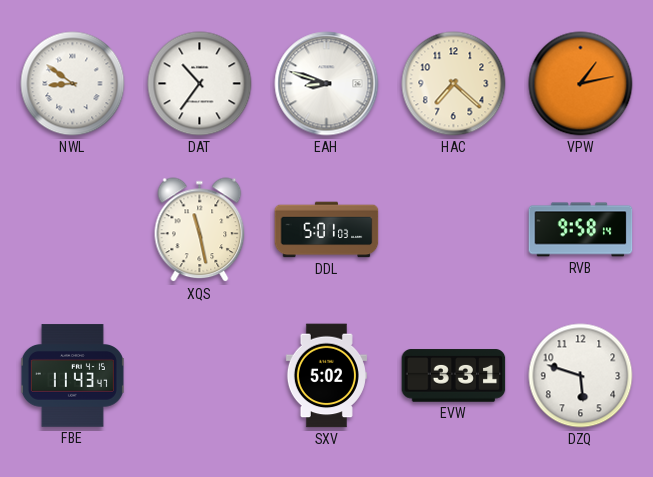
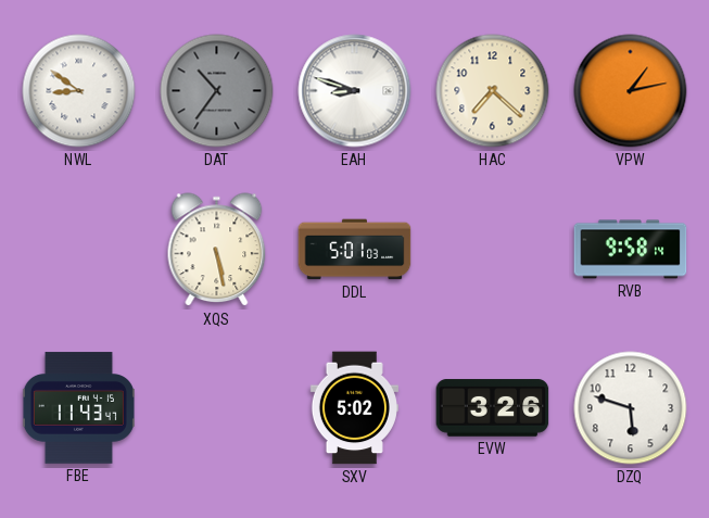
DAT dial: white -> grey (217, 91)
XQS: 11:28 -> 5:28 (217, 250)
EVW: 3:31 -> 3:26 (493, 408)
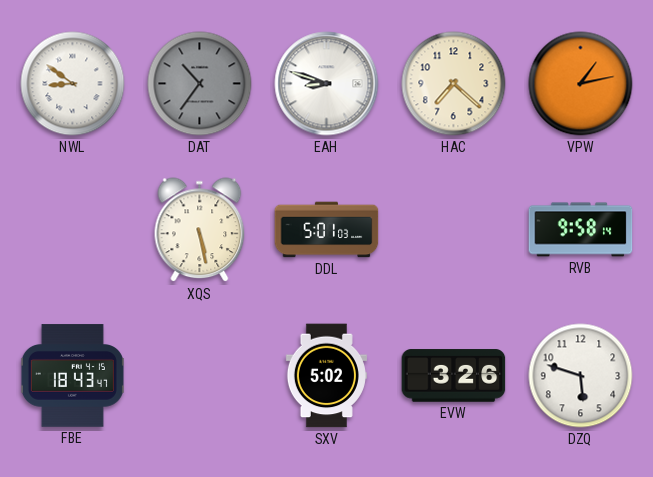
FBE: 11:43 -> 18:43 (72, 376)
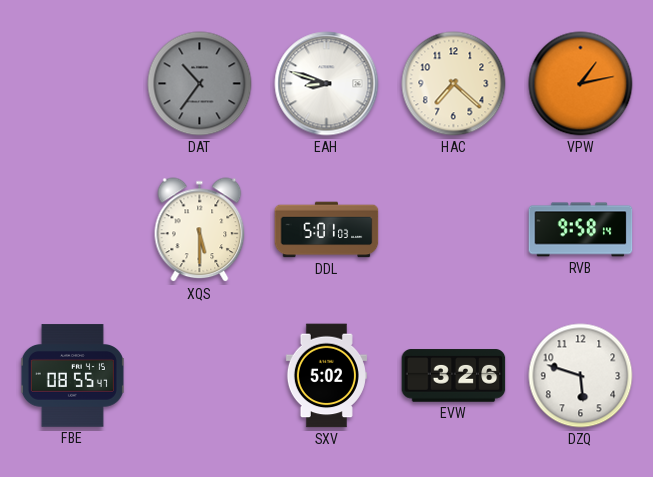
NWL: 8:51 -> none (73, 84)
XQS: 5:28 -> 5:30 (200, 230)
FBE: 18:43 -> 08:55 (72, 376)
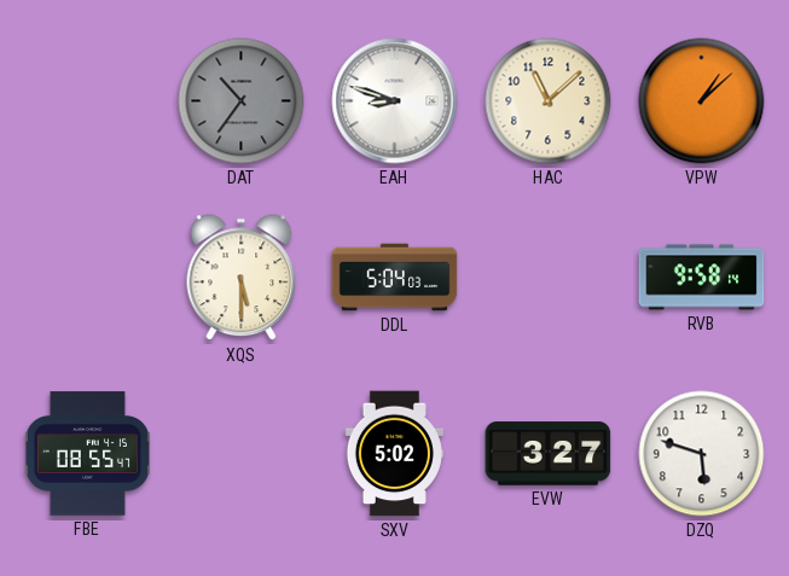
HAC: 7:22 -> 11:08 (549, 101)
VPW: 1:13 -> 1:08 (702, 101)
DDL: 5:01 -> 5:04 (395, 278)
EVW: 3:26 -> 3:27 (549, 454)
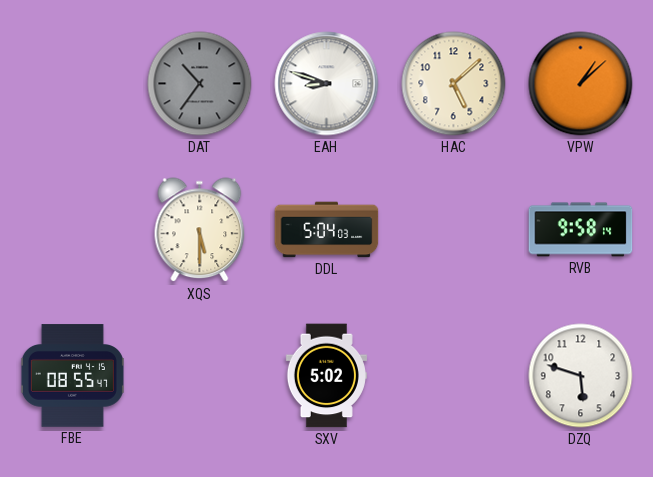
HAC: 11:08 -> 5:08 (454, 84)
EVW: 3:27 -> none (549, 454)
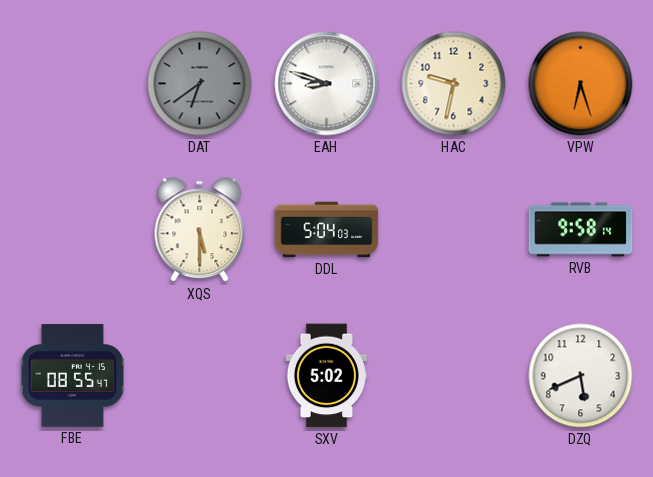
DAT: 10:36 -> 6:39 (200, 84)
HAC: 5:08 -> 9:32 (454, 84)
VPW: 1:08 -> 6:27 (581, 84)
DZQ: 5:48 -> 5:41 (581, 376)
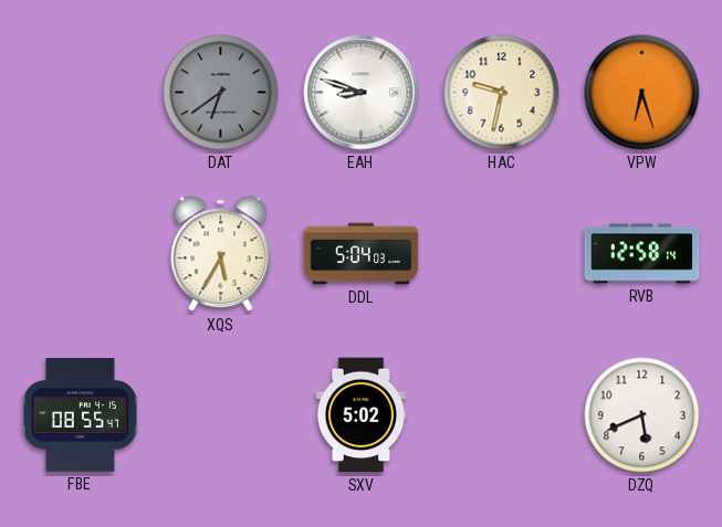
XQS: 5:30 -> 5:35 (221, 254)
RVB: 9:58 -> 12:58 (642, 254)
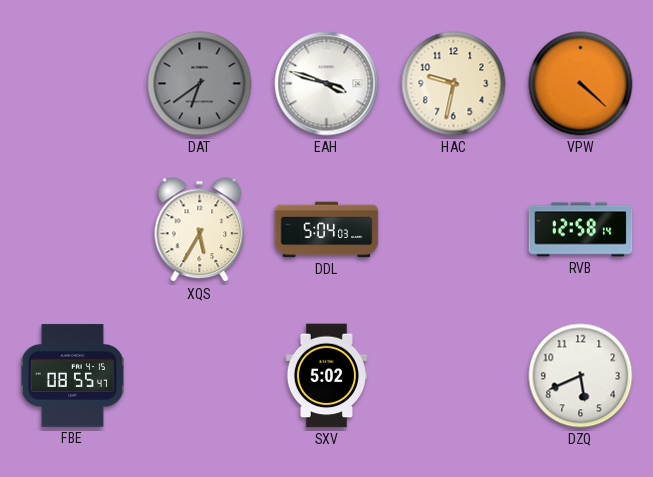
EAH: 8:48 -> 3:48 (327, 84)
VPW: 6:27 -> 4:22 (581, 84)
